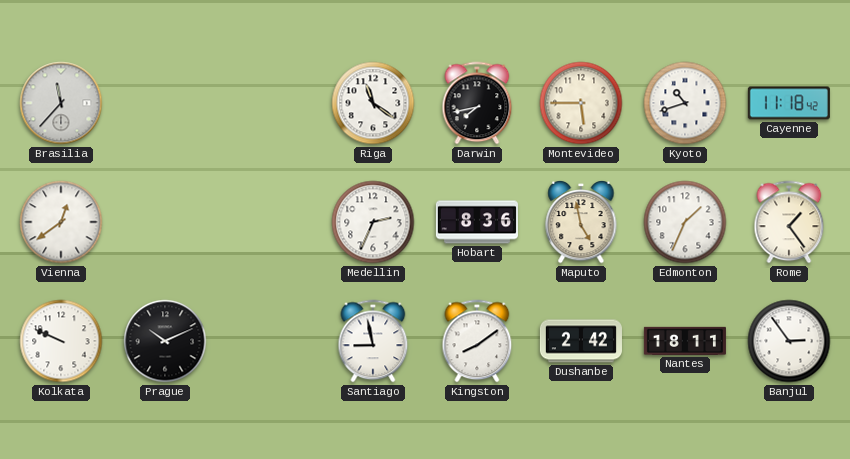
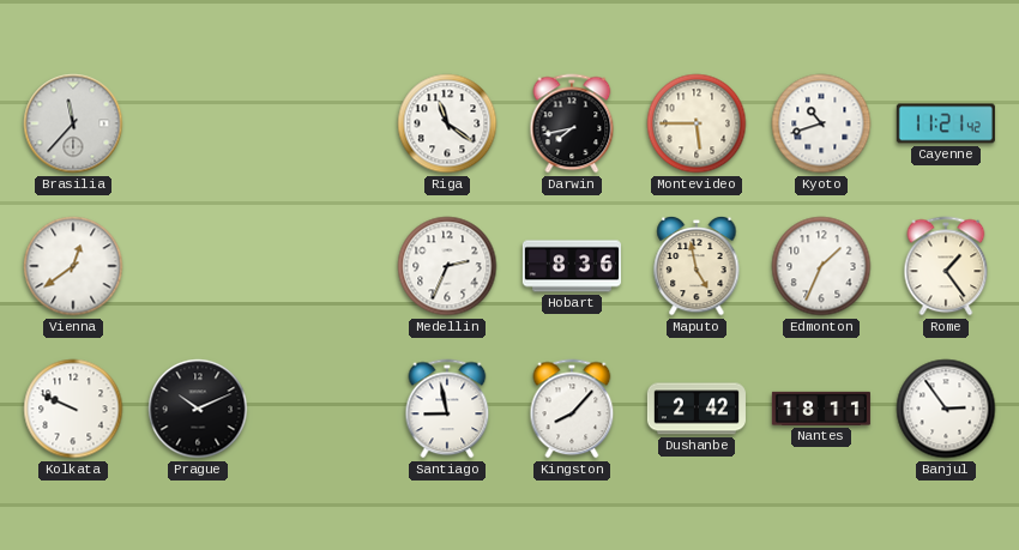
Cayenne: 11:18 -> 11:21 (946, 123)
Kingston: 8:09 -> 8:07 (572, 409)
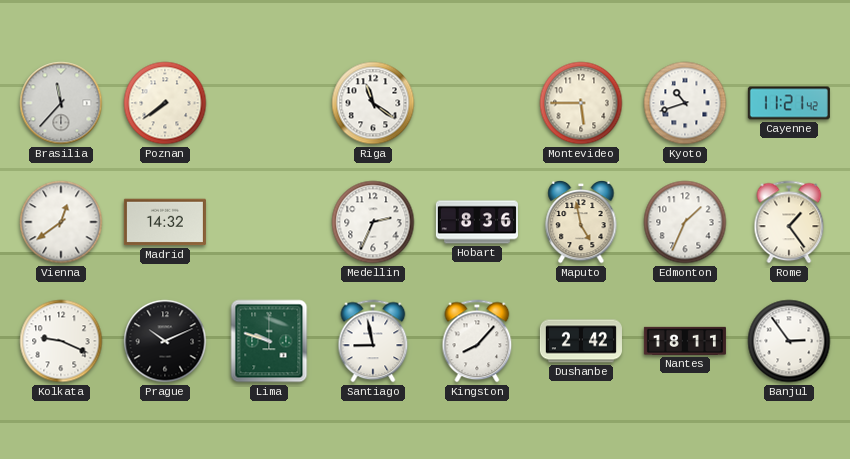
Poznan: none -> 7:39 (165, 103)
Darwin: 7:43 -> none (572, 123)
Madrid: none -> 14:32 (165, 222)
Kolkata: 9:49 -> 9:19 (61, 341)
Lima: none -> 9:48 (269, 341)
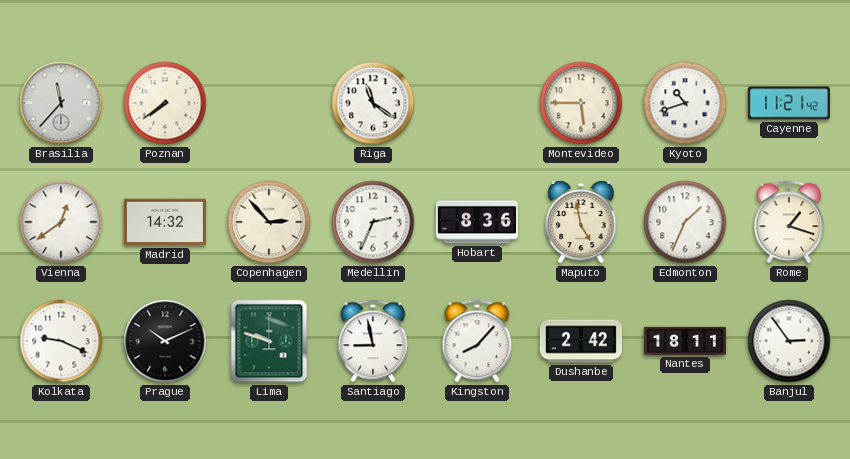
Copenhagen: none -> 2:53 (269, 222)
Rome: 1:24 -> 1:18 (789, 222)
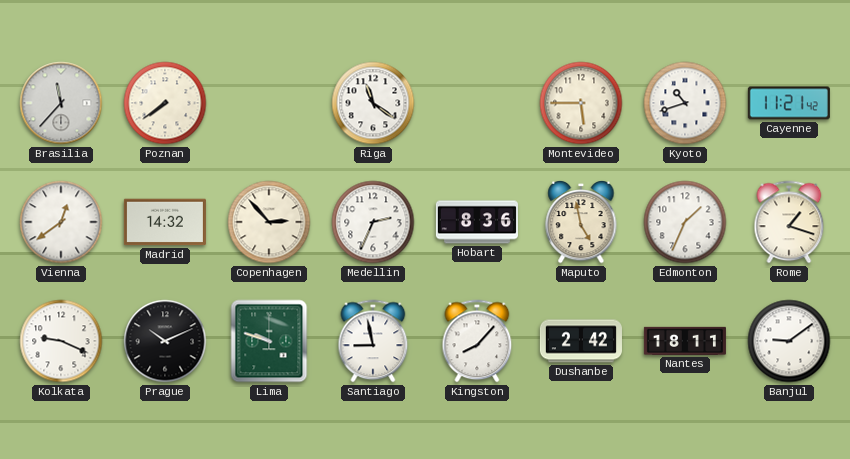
Banjul: 2:54 -> 9:09 (789, 341)
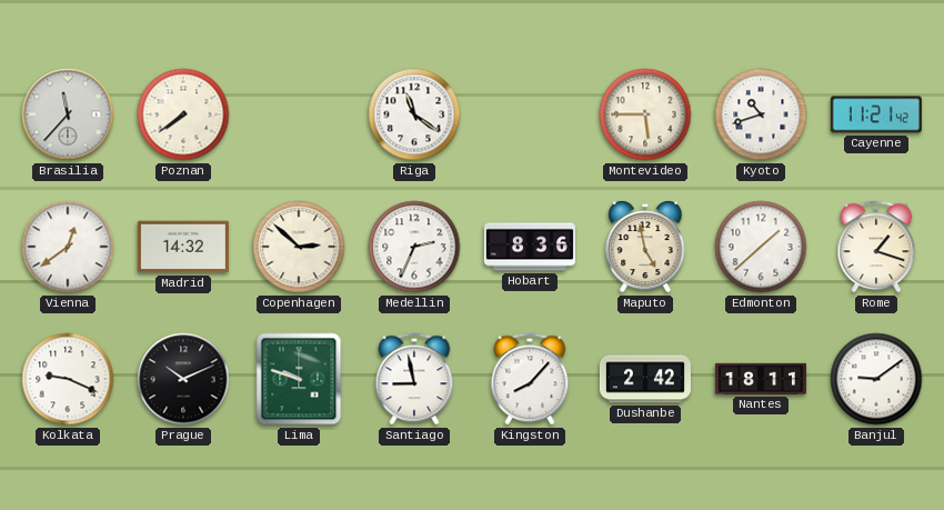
Copenhagen: 2:53 -> 2:52 (299, 247)
Edmonton: 1:34 -> 1:38 (761, 247)
